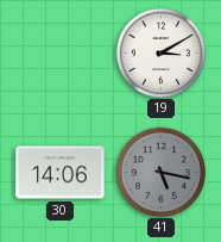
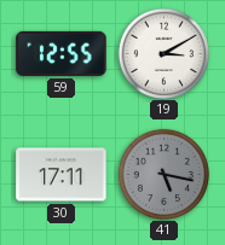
59: none -> 12:55 (62, 53)
30: 14:06 -> 17:11 (62, 175)
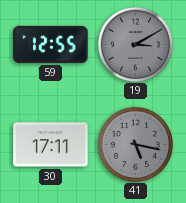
19 dial: white -> grey (135, 44)
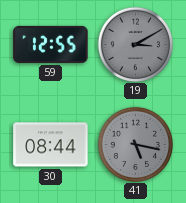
30: 17:11 -> 08:44 (51, 145)
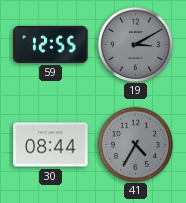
41: 5:17 -> 4:35 (135, 144)
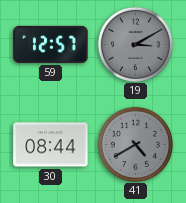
59: 12:55 -> 12:57 (51, 44)
41: 4:35 -> 4:40 (135, 144)
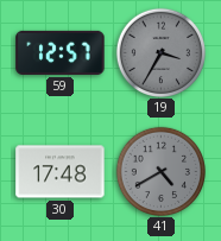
19: 3:10 -> 3:35 (160, 52)
30: 08:44 -> 17:48 (61, 172)
